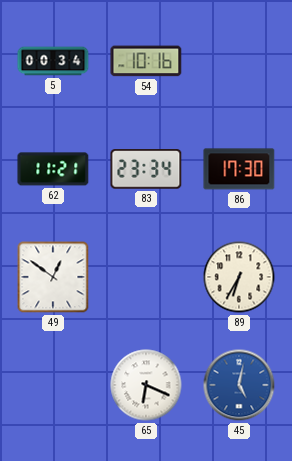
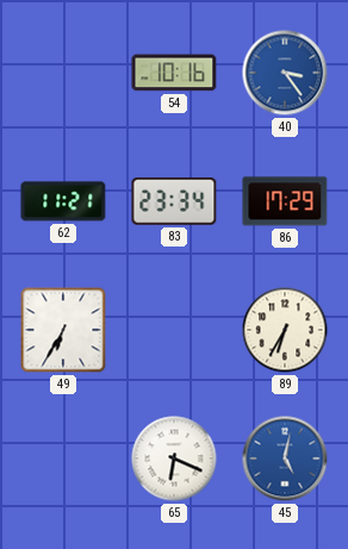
5: 00:34 -> none (53, 61)
40: none -> 3:24 (285, 73)
86: 17:30 -> 17:29 (285, 201)
49: 12:51 -> 6:35 (63, 330)
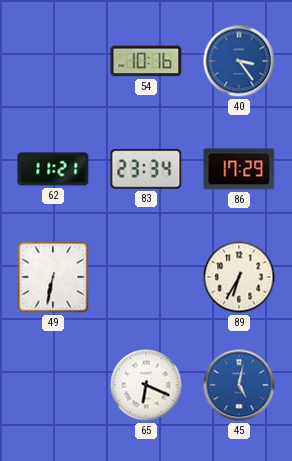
49: 6:35 -> 6:32 (53, 277)
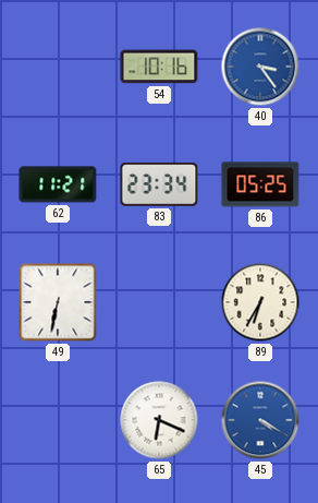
86: 17:29 -> 05:25 (260, 184)
45: 5:02 -> 4:20 (260, 420)
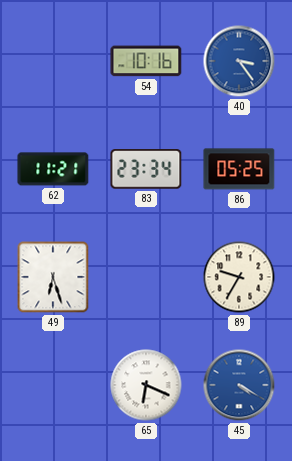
49: 6:32 -> 6:27 (53, 277)
89: 6:35 -> 9:35 (239, 277)
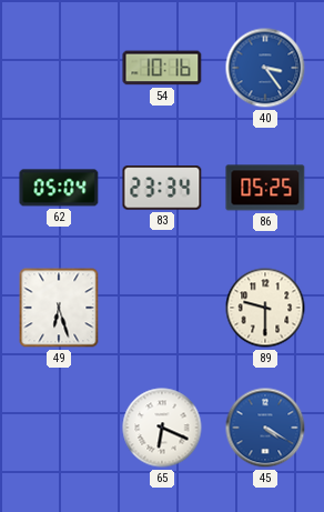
62: 11:21 -> 05:04 (59, 188)
89: 9:35 -> 9:30 (265, 308)
